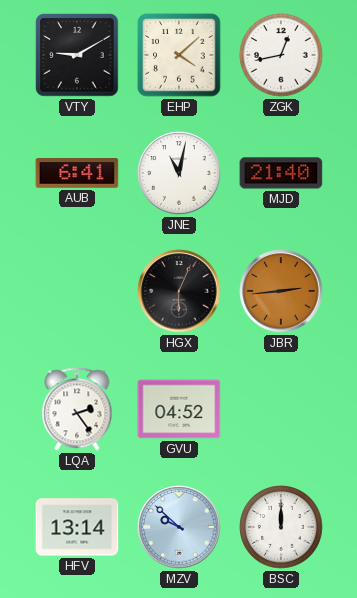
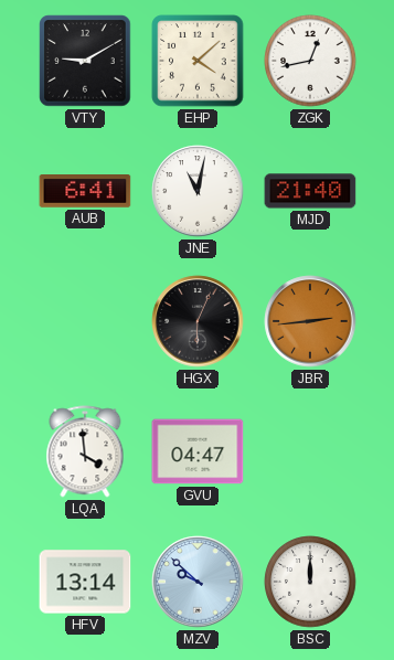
LQA: 2:24 -> 3:59 (85, 451)
GVU: 04:52 -> 04:47 (198, 451)
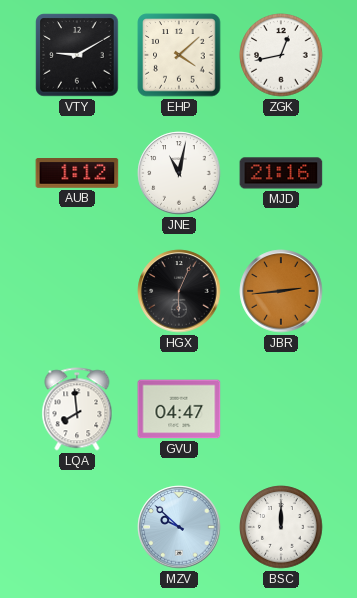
AUB: 6:41 -> 1:12 (77, 173)
MJD: 21:40 -> 21:16 (281, 173)
LQA: 3:59 -> 7:59 (77, 409)
HFV: 13:14 -> none (85, 582)
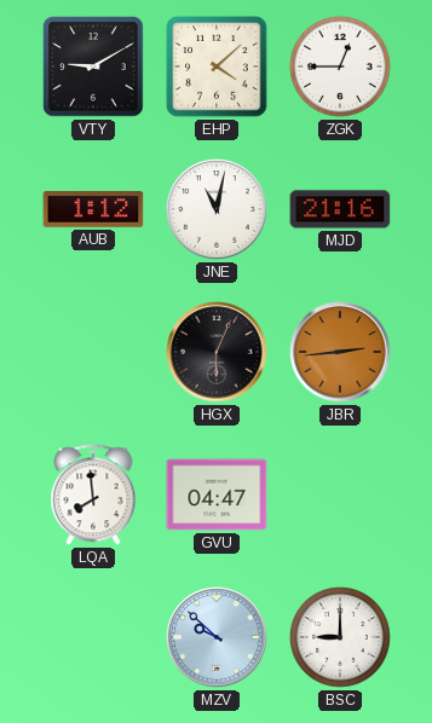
ZGK: 12:43 -> 12:45 (340, 66)
BSC: 12:00 -> 9:00 (340, 637)
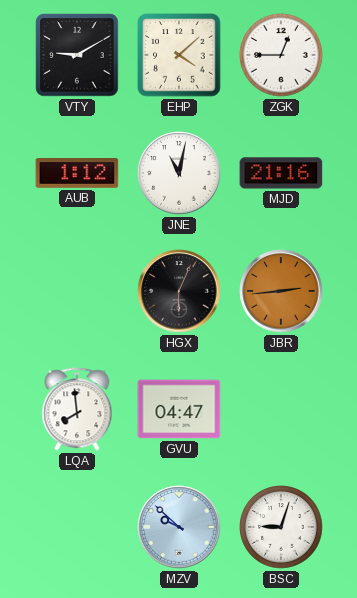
BSC: 9:00 -> 9:03 (281, 527)
